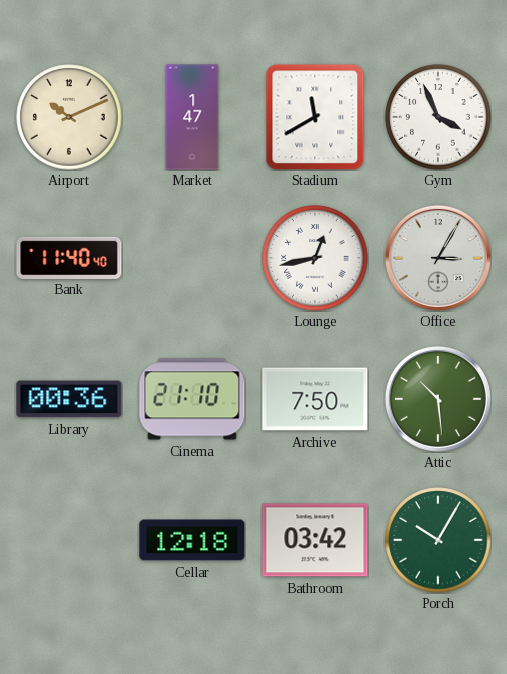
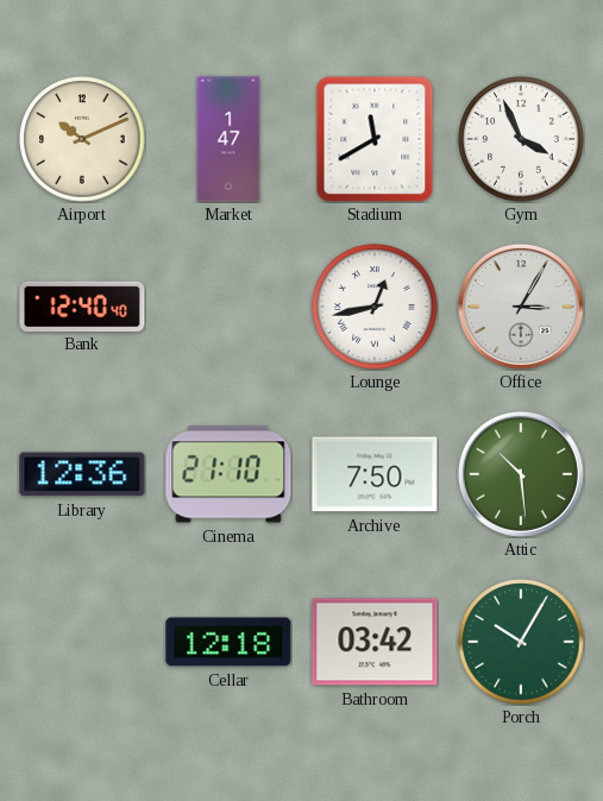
Bank: 11:40 -> 12:40 (82, 305)
Library: 00:36 -> 12:36 (82, 474)
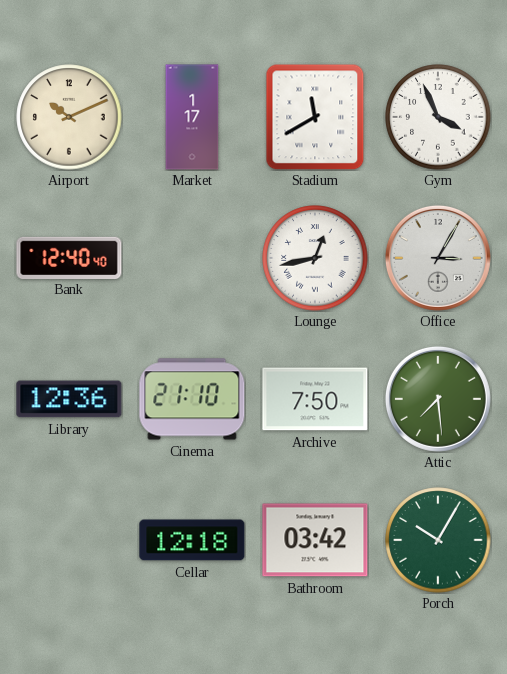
Market: 1:47 -> 1:17 (192, 117)
Attic: 10:29 -> 7:29 (438, 399)
